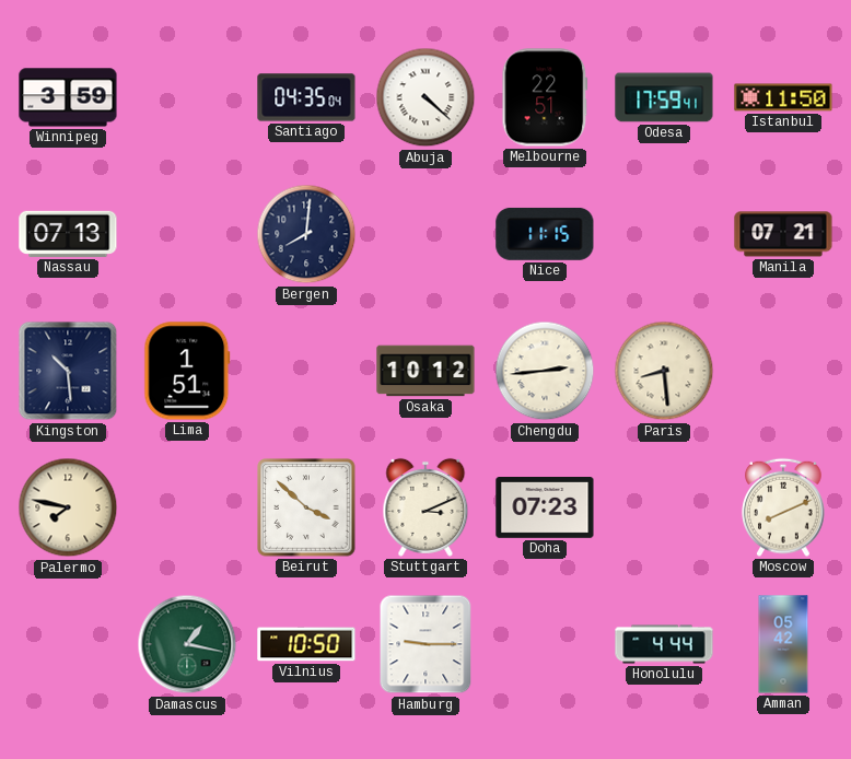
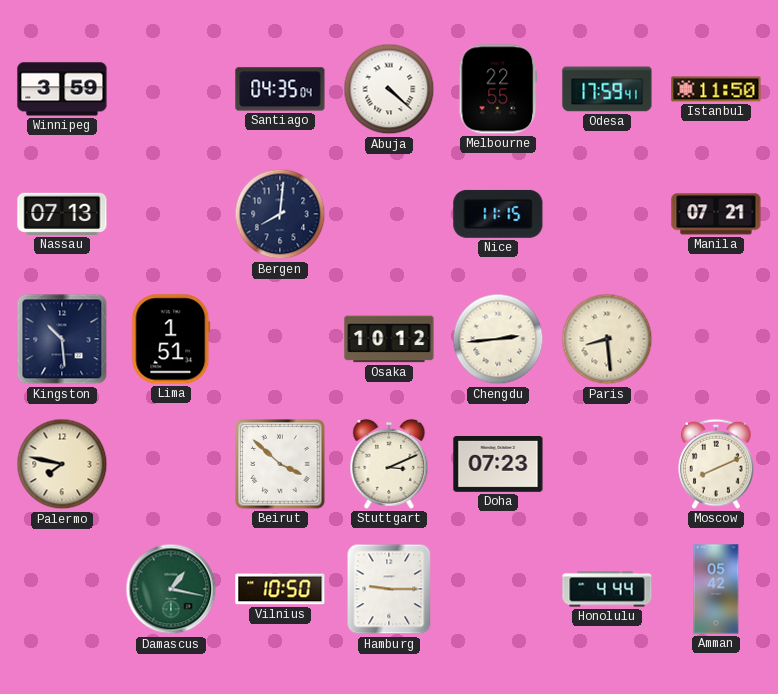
Melbourne: 22:51 -> 22:55 (498, 89)
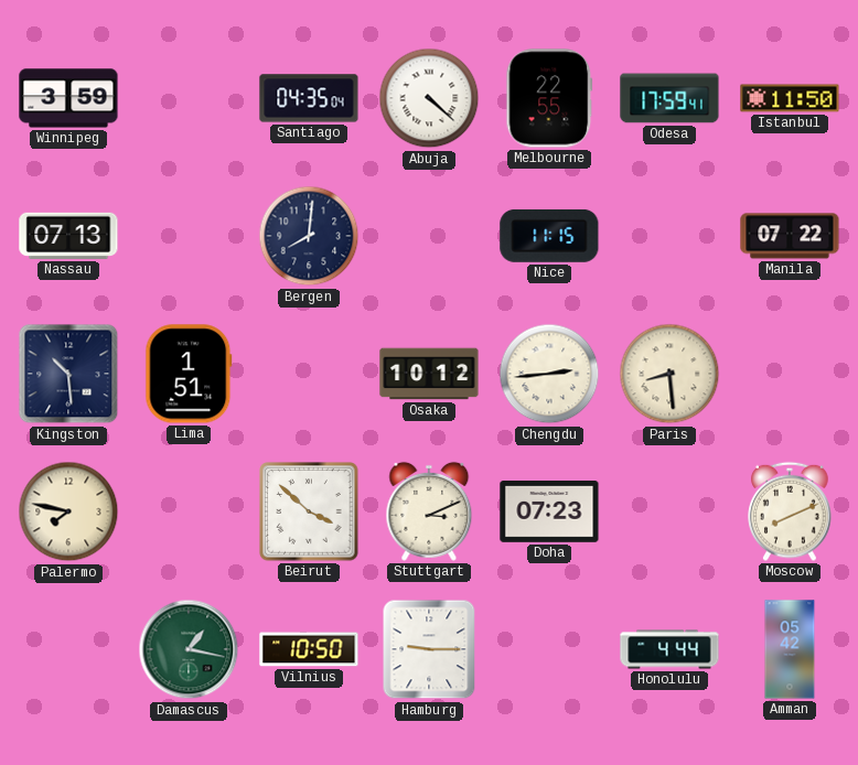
Manila: 07:21 -> 07:22 (790, 236)
